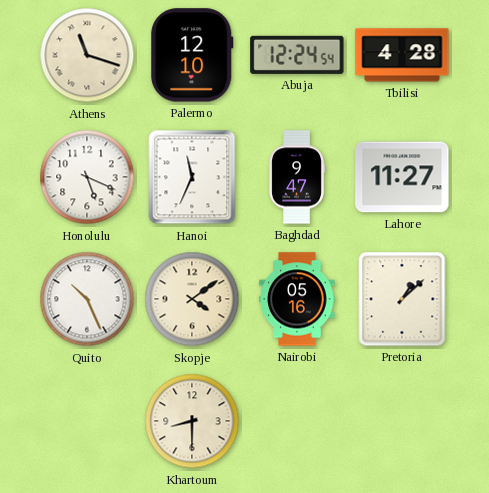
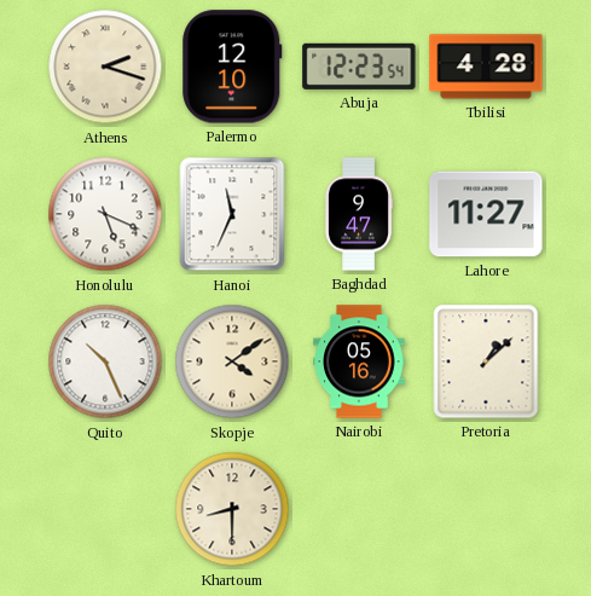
Athens: 11:18 -> 2:18 (105, 66)
Abuja: 12:24 -> 12:23 (359, 66)
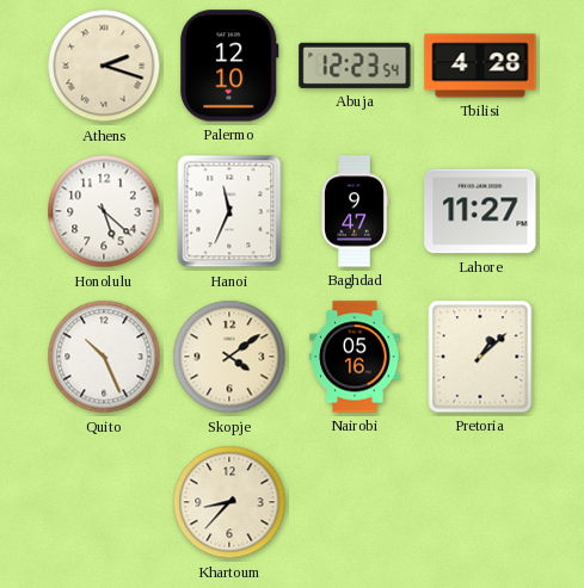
Honolulu: 5:19 -> 5:22 (104, 211)
Khartoum: 8:30 -> 8:37 (229, 502)
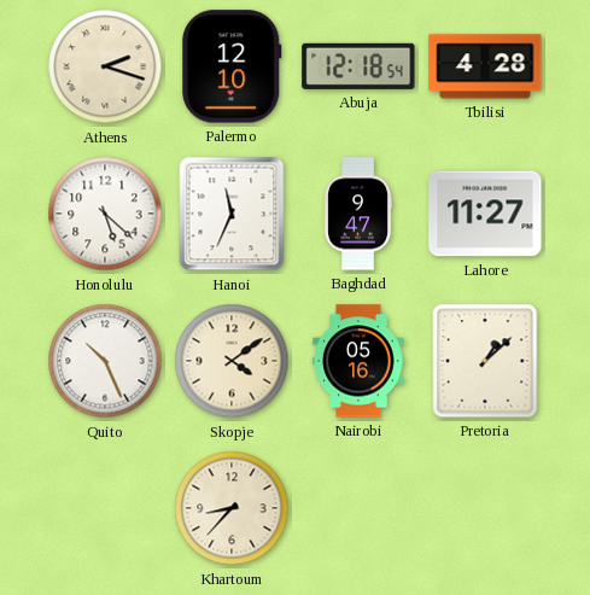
Abuja: 12:23 -> 12:18 (358, 66)
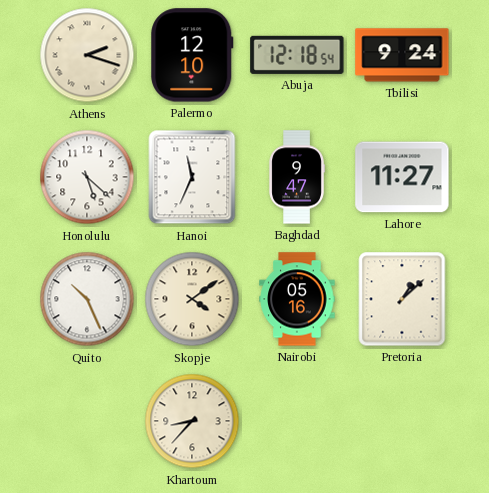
Tbilisi: 4:28 -> 9:24 (402, 55)
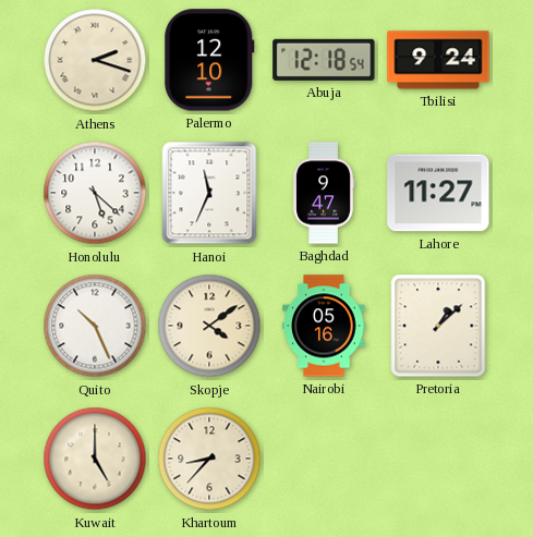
Kuwait: none -> 5:00 (95, 459)
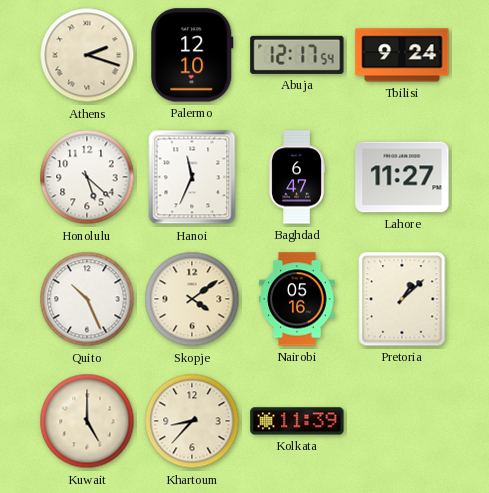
Abuja: 12:18 -> 12:17 (297, 55)
Baghdad: 9:47 -> 6:47 (297, 177)
Kolkata: none -> 11:39 (297, 421)
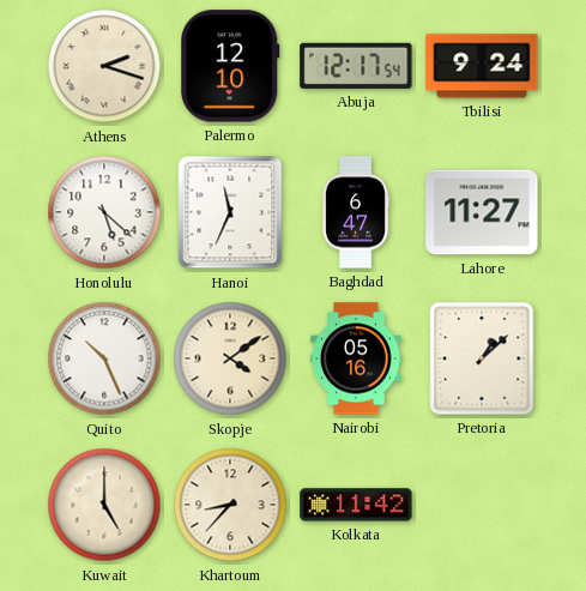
Kolkata: 11:39 -> 11:42 (356, 505)
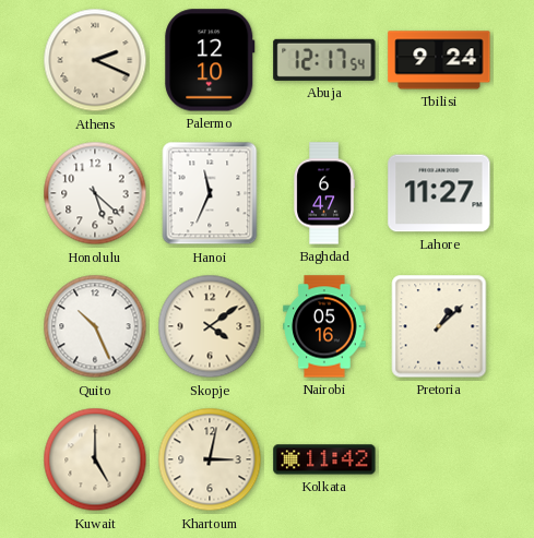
Athens: 2:18 -> 2:19 (95, 60)
Khartoum: 8:37 -> 3:02 (210, 459)
